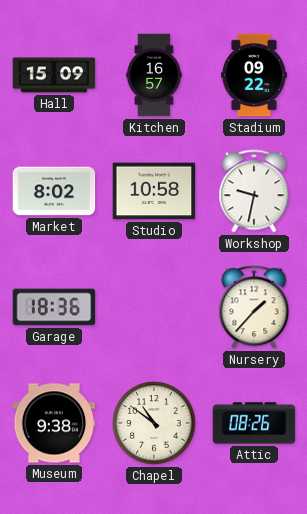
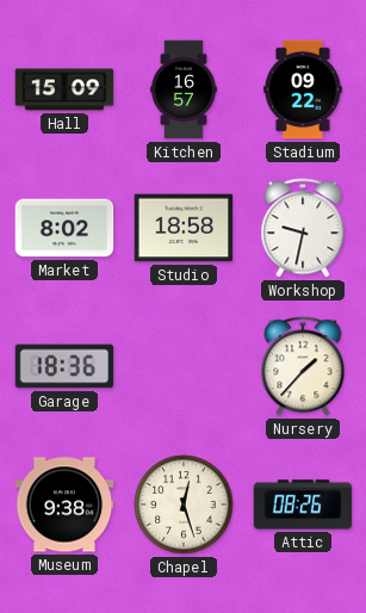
Studio: 10:58 -> 18:58 (184, 228)
Chapel: 10:51 -> 12:27 (184, 504)
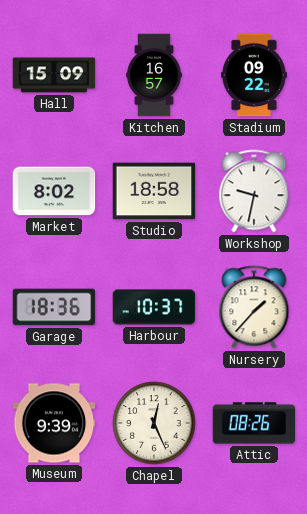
Harbour: none -> 10:37 (154, 307)
Museum: 9:38 -> 9:39 (54, 423)
Chapel: 12:27 -> 12:26 (154, 423)
